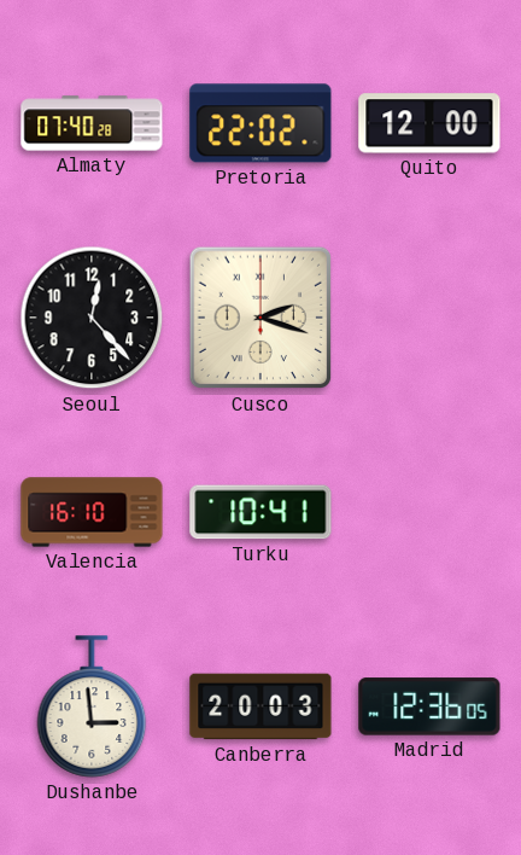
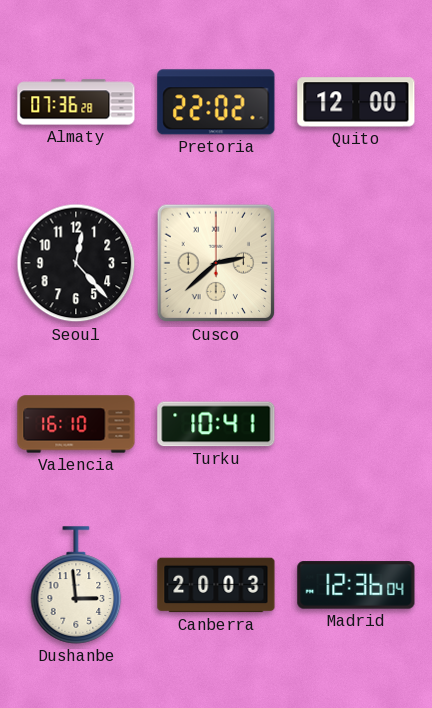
Almaty: 07:40 -> 07:36 (76, 102)
Cusco: 2:18 -> 2:38 (216, 263)
Madrid: 12:36:05 -> 12:36:04 (356, 585)
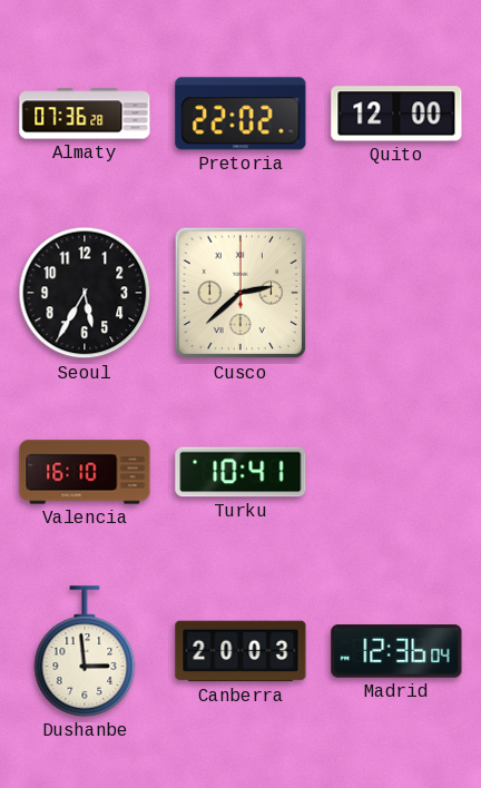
Seoul: 12:23 -> 5:35 (85, 293)
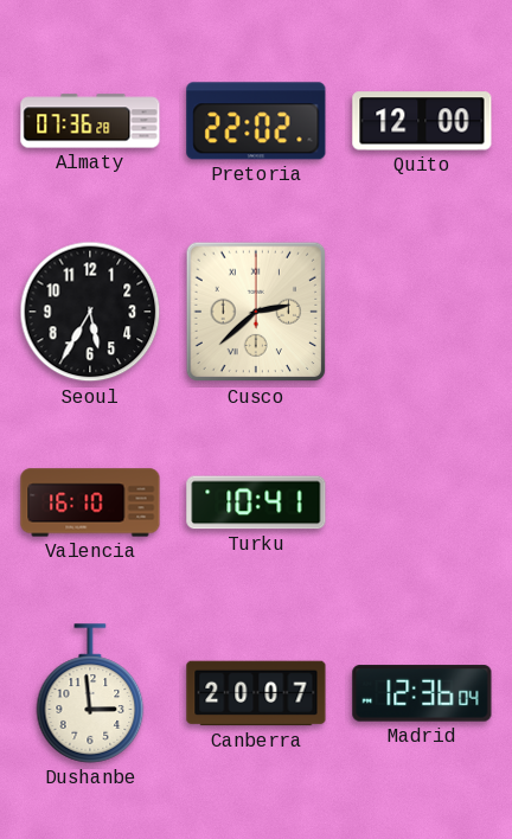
Canberra: 20:03 -> 20:07 (256, 693)
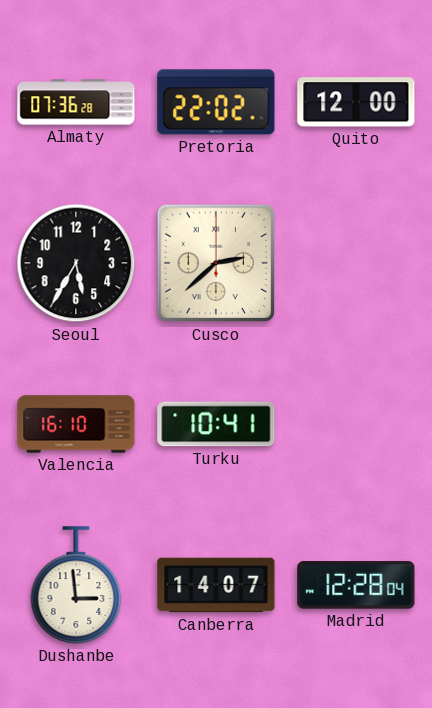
Canberra: 20:07 -> 14:07 (216, 585)
Madrid: 12:36 -> 12:28 (356, 585)
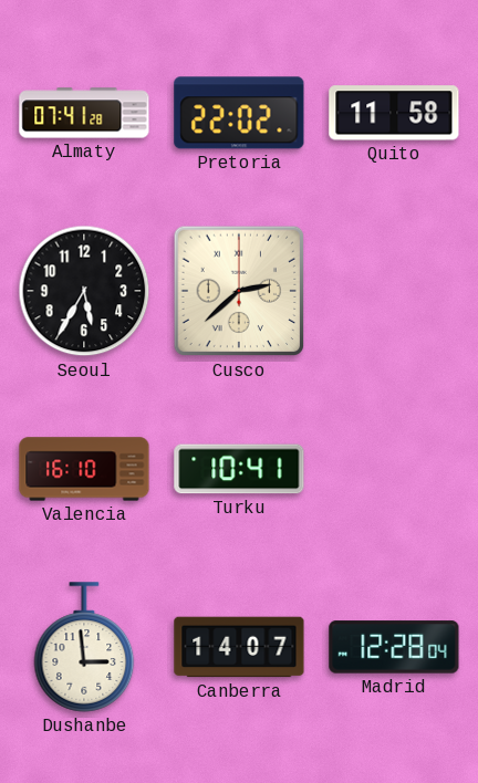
Almaty: 07:36 -> 07:41 (84, 113)
Quito: 12:00 -> 11:58 (394, 113)
